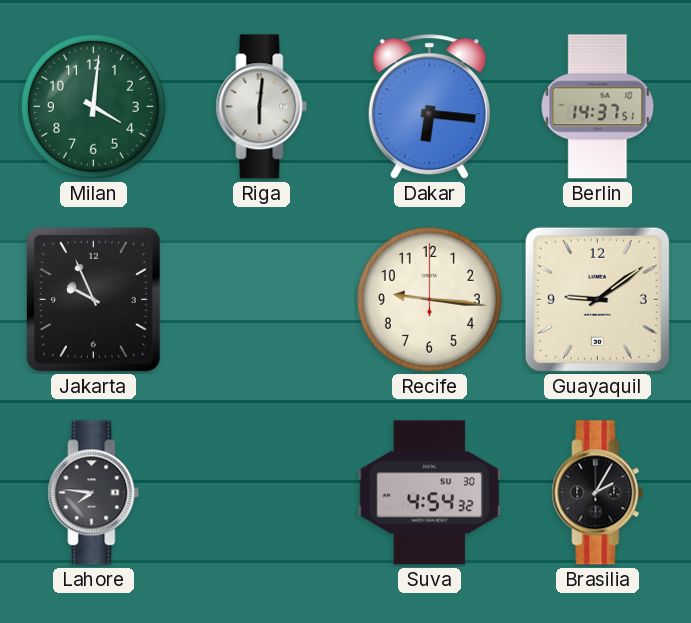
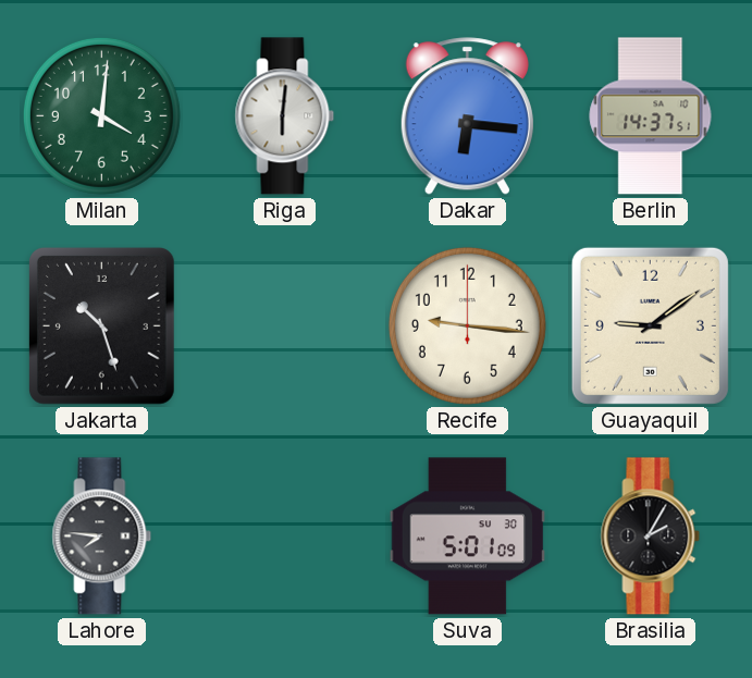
Jakarta: 9:56 -> 10:27 (101, 325)
Suva: 4:54 -> 5:01 (468, 537)
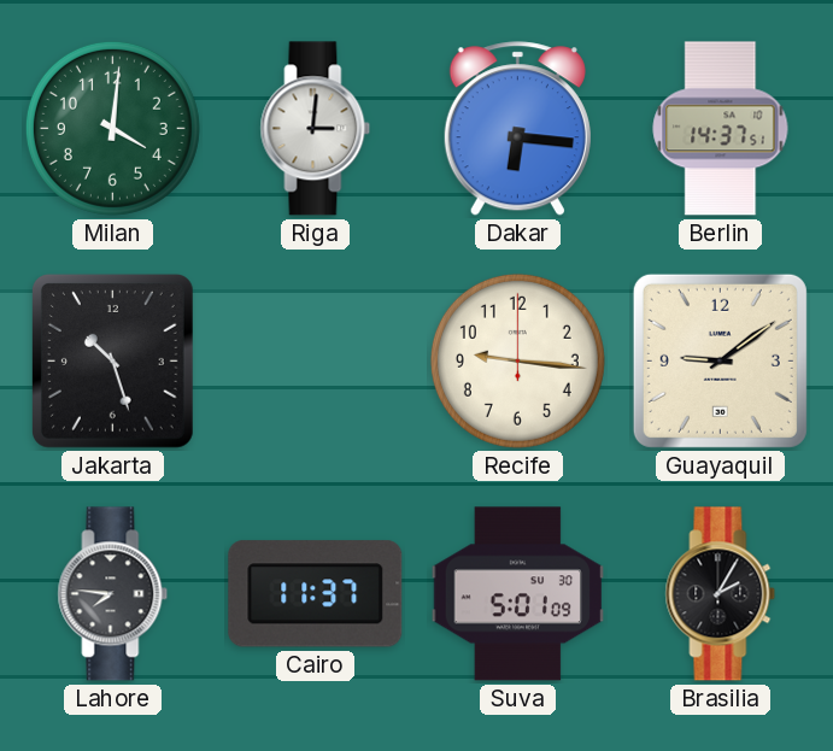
Riga: 6:01 -> 3:01 (316, 129)
Cairo: none -> 11:37 (316, 594)
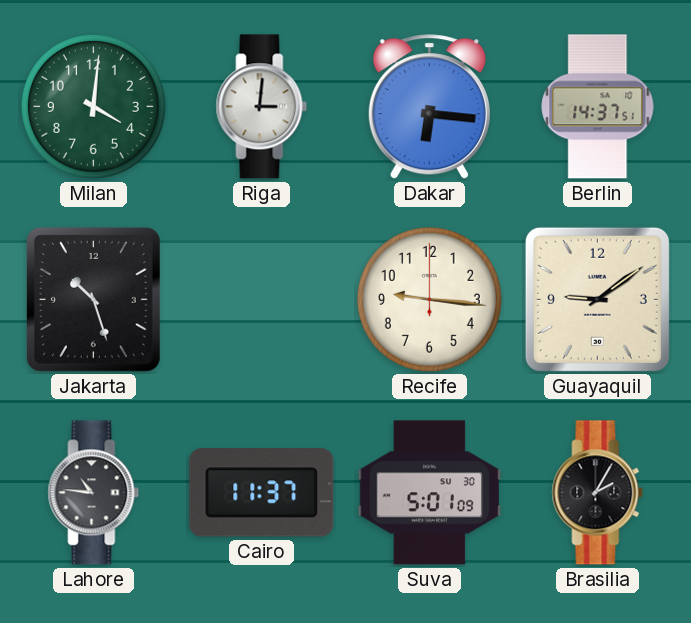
Lahore: 7:46 -> 10:46 (94, 493)
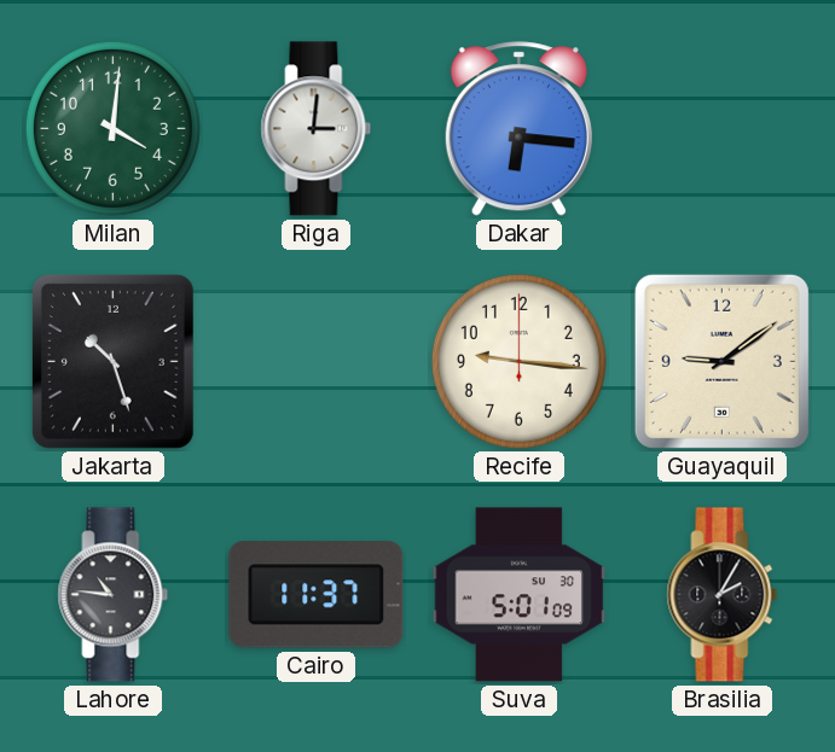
Berlin: 14:37 -> none (598, 107)
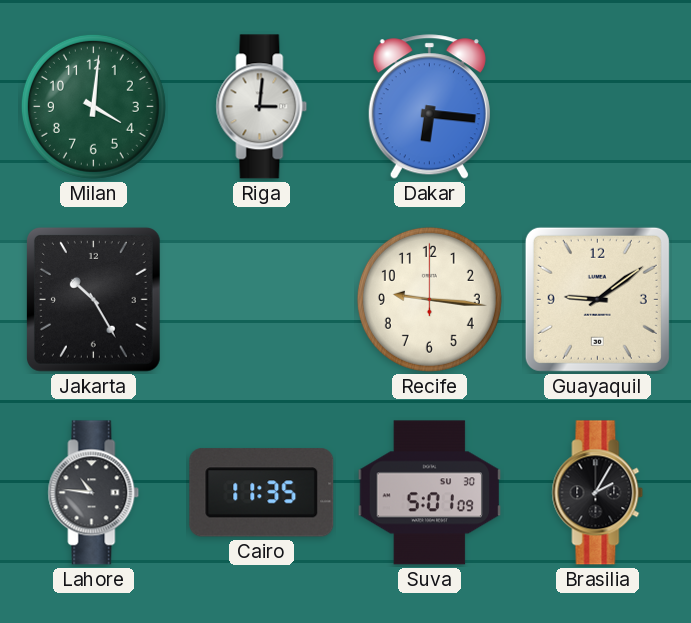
Jakarta: 10:27 -> 10:25 (93, 299)
Cairo: 11:37 -> 11:35 (262, 493)
